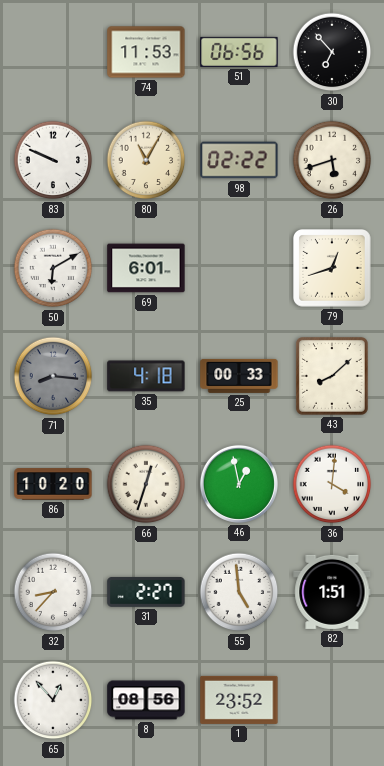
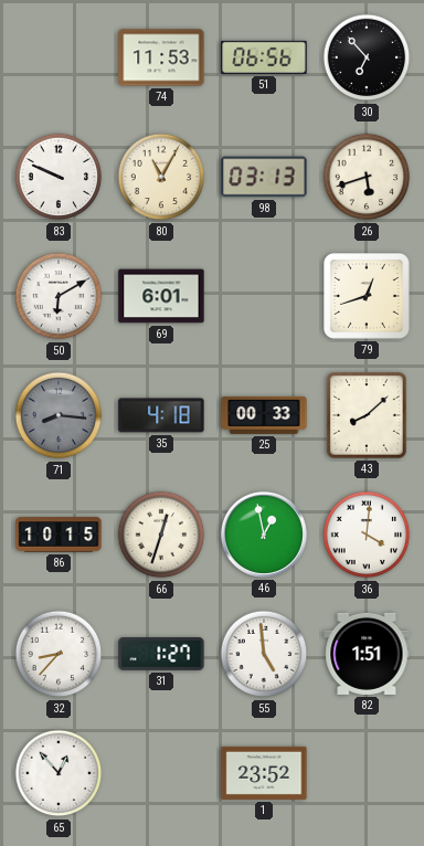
98: 02:22 -> 03:13 (264, 177)
86: 10:20 -> 10:15 (59, 535)
31: 2:27 -> 1:27 (161, 654)
8: 08:56 -> none (146, 700)
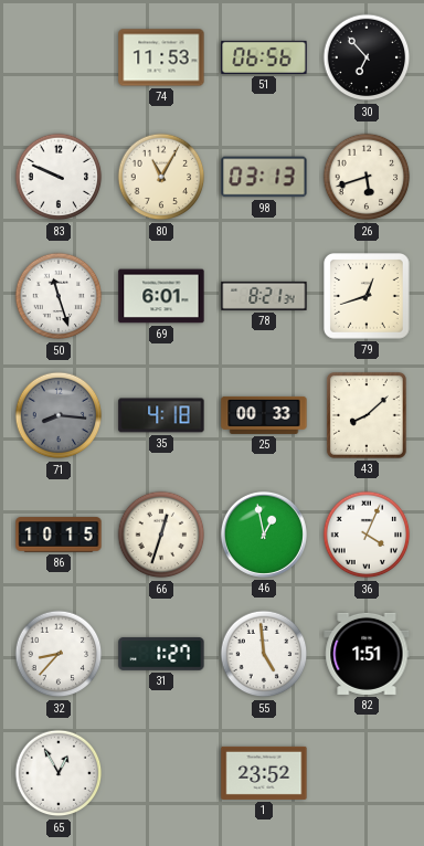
50: 6:10 -> 11:27 (59, 296)
78: none -> 8:21 (264, 296)
36: 4:01 -> 4:04 (367, 535)
65: 12:53 -> 12:55 (59, 773)
